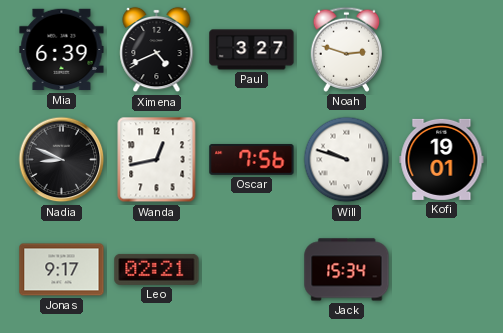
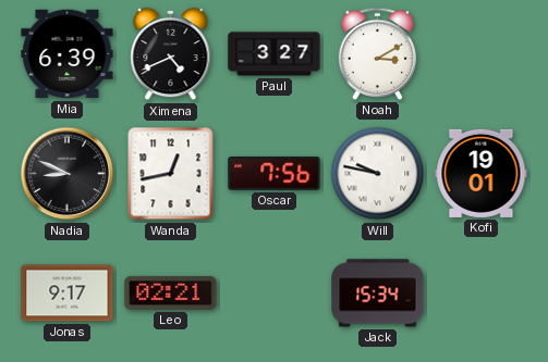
Noah: 2:48 -> 3:10 (378, 53)
Will: 9:48 -> 9:47 (378, 174)
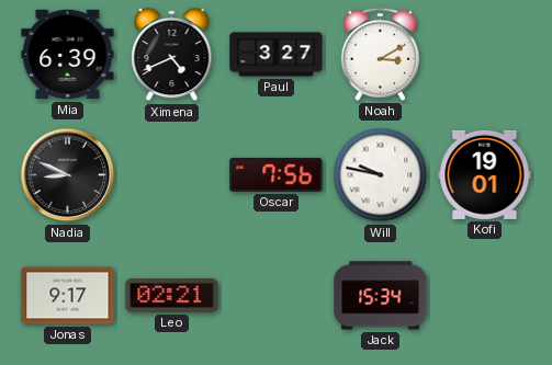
Wanda: 12:43 -> none (171, 174)
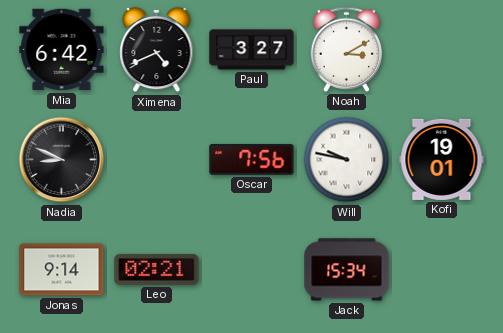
Mia: 6:39 -> 6:42 (62, 50)
Jonas: 9:17 -> 9:14 (62, 270)
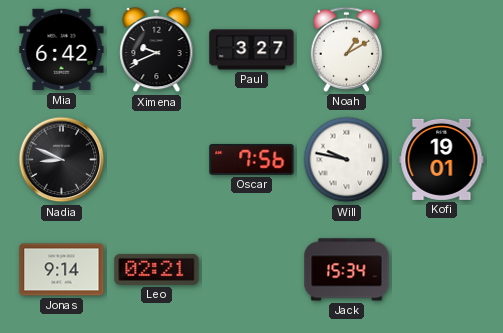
Ximena: 4:41 -> 9:41 (157, 50)
Noah: 3:10 -> 1:10 (347, 49)
